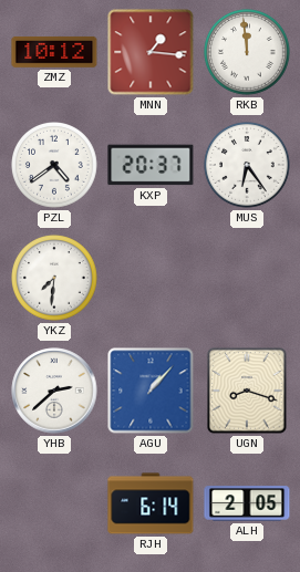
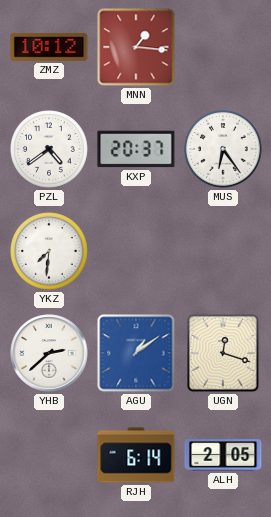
RKB: 11:59 -> none (248, 53)
AGU: 1:07 -> 1:09 (136, 353)
UGN: 8:18 -> 12:18 (223, 353)
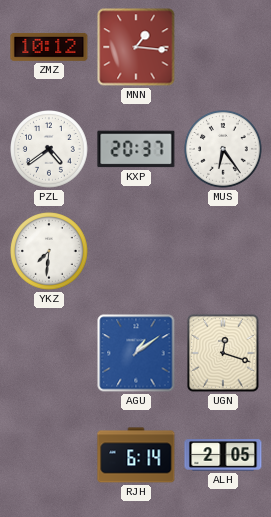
YHB: 2:38 -> none (49, 353)
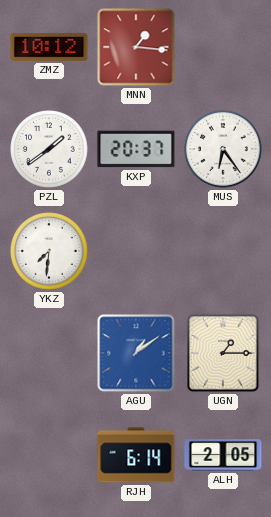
PZL: 4:39 -> 1:39 (50, 150)
UGN: 12:18 -> 1:15 (223, 353)
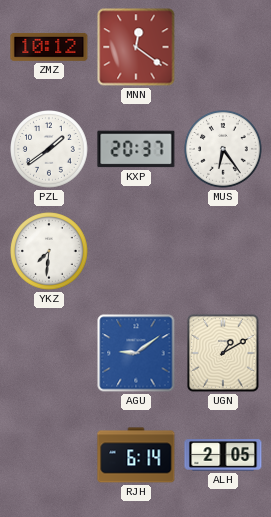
MNN: 1:16 -> 12:21 (136, 47)
AGU: 1:09 -> 9:09 (136, 353)
UGN: 1:15 -> 1:10 (223, 353)
